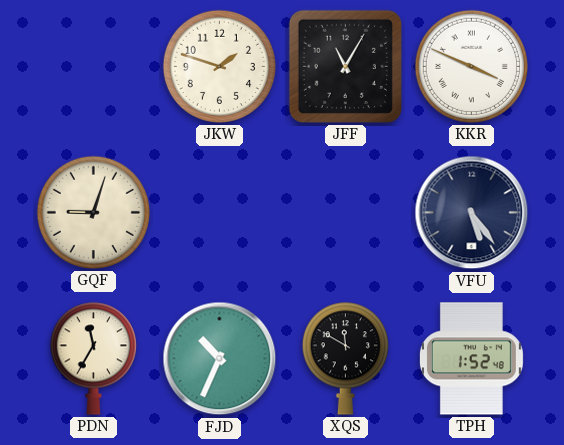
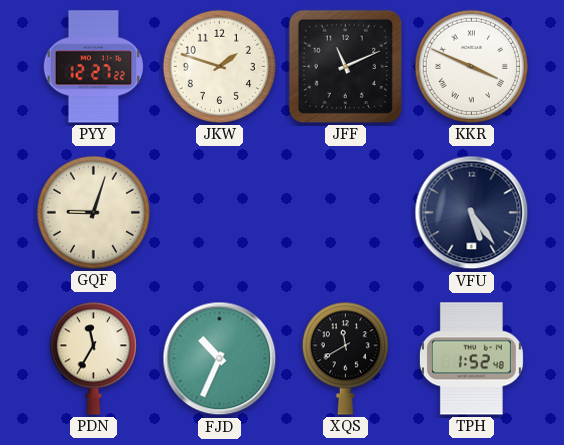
PYY: none -> 12:27 (93, 67)
JFF: 11:05 -> 11:11 (345, 66)
XQS: 11:50 -> 11:40 (345, 358)
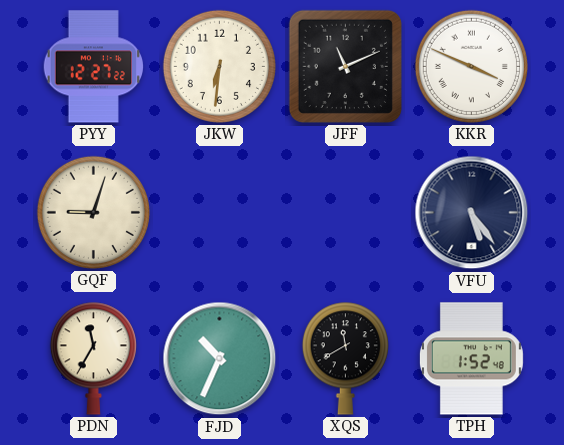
JKW: 1:48 -> 6:31 (219, 66)
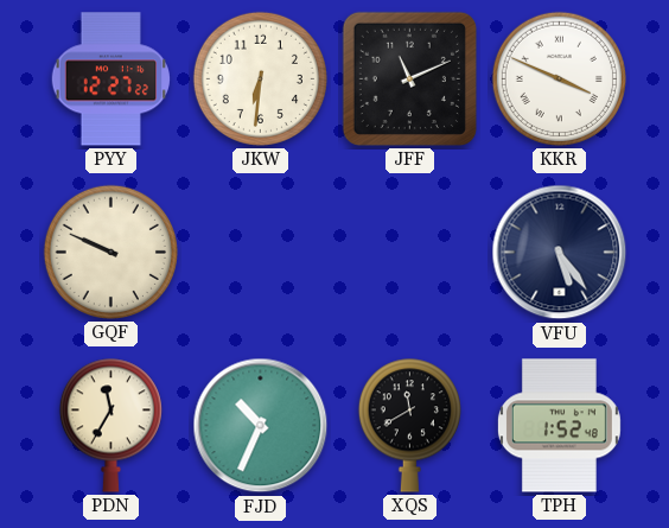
GQF: 9:03 -> 9:49 (110, 252)
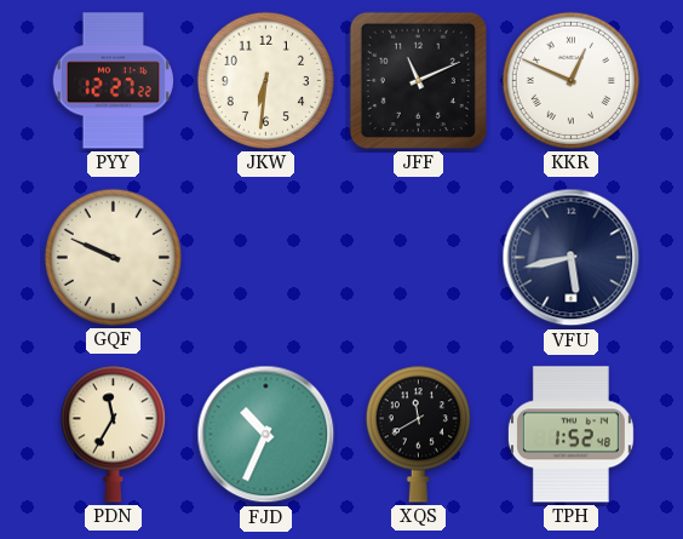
KKR: 3:49 -> 12:49 (570, 80)
VFU: 5:24 -> 5:43 (572, 258)
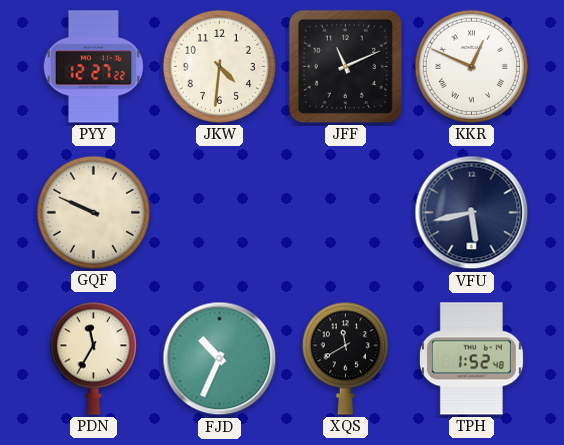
JKW: 6:31 -> 4:31 (219, 66)
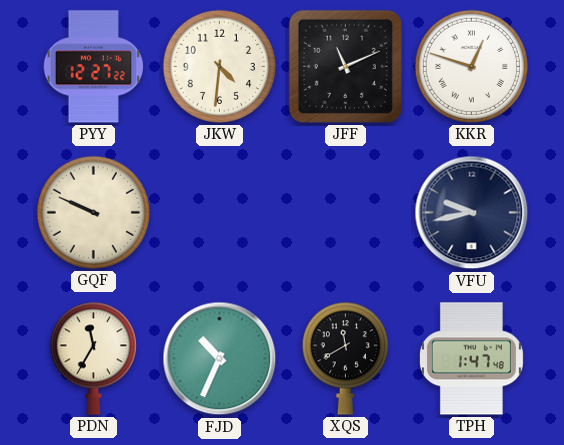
KKR: 12:49 -> 12:48 (471, 66)
VFU: 5:43 -> 9:43 (472, 213)
TPH: 1:52 -> 1:47 (471, 359)
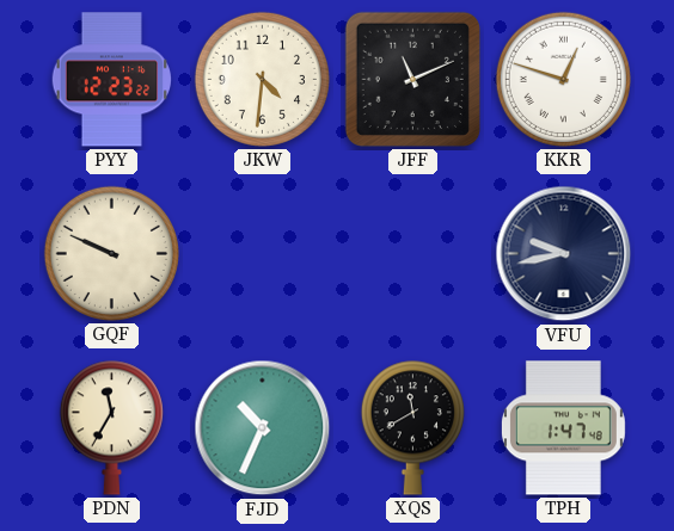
PYY: 12:27 -> 12:23 (111, 80)
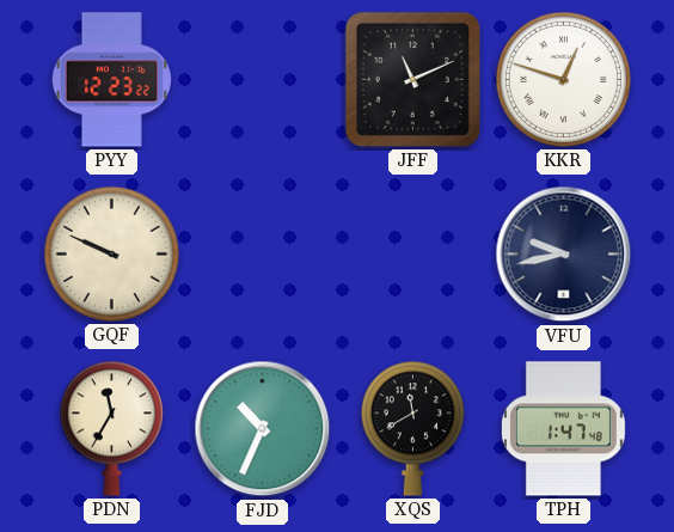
JKW: 4:31 -> none (262, 79)
